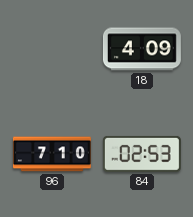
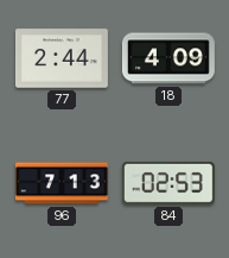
77: none -> 2:44 (62, 58)
96: 7:10 -> 7:13 (62, 183)
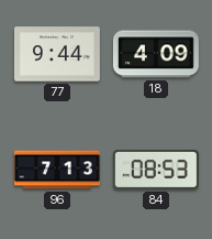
77: 2:44 -> 9:44 (57, 54)
84: 02:53 -> 08:53 (156, 170)
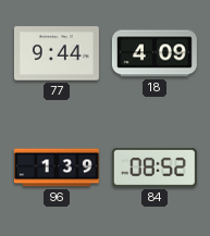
96: 7:13 -> 1:39 (57, 167)
84: 08:53 -> 08:52 (155, 167)
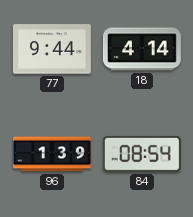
18: 4:09 -> 4:14 (142, 49)
84: 08:52 -> 08:54 (142, 154)
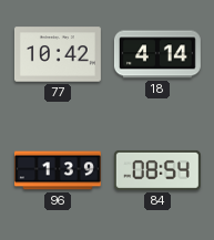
77: 9:44 -> 10:42 (58, 54)
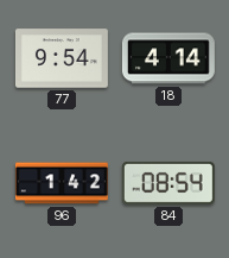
77: 10:42 -> 9:54 (62, 58)
96: 1:39 -> 1:42 (62, 183)
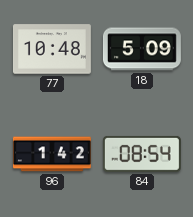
77: 9:54 -> 10:48 (52, 49)
18: 4:14 -> 5:09 (142, 49)
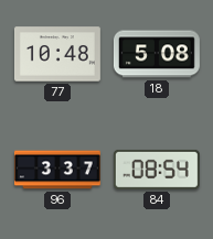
18: 5:09 -> 5:08 (157, 54)
96: 1:42 -> 3:37 (57, 170)
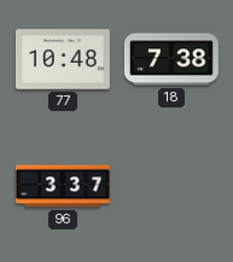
18: 5:08 -> 7:38 (171, 59)
84: 08:54 -> none (157, 170)
